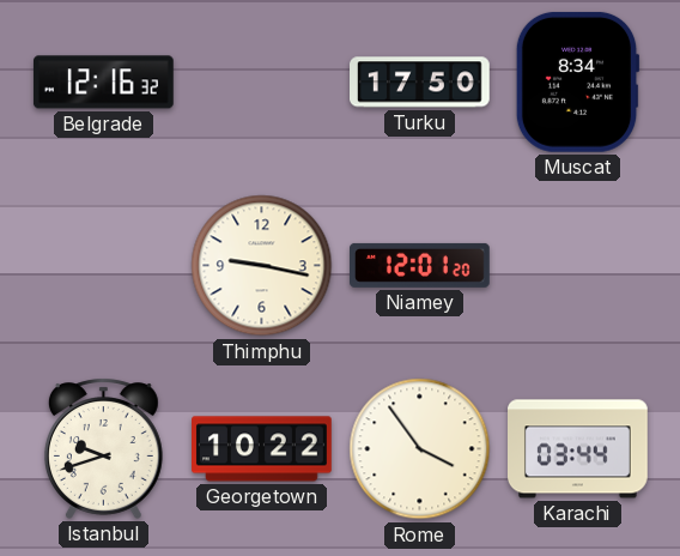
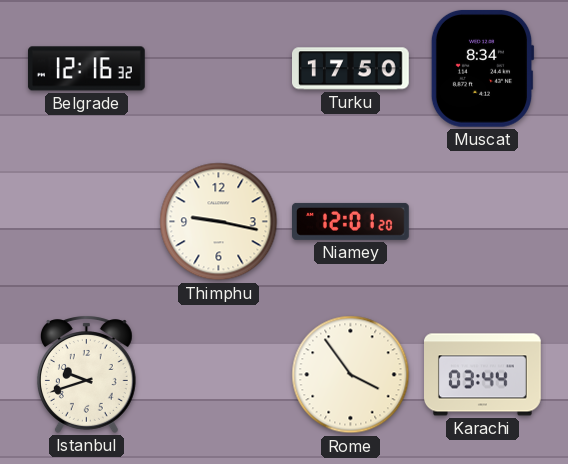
Georgetown: 10:22 -> none (262, 449)
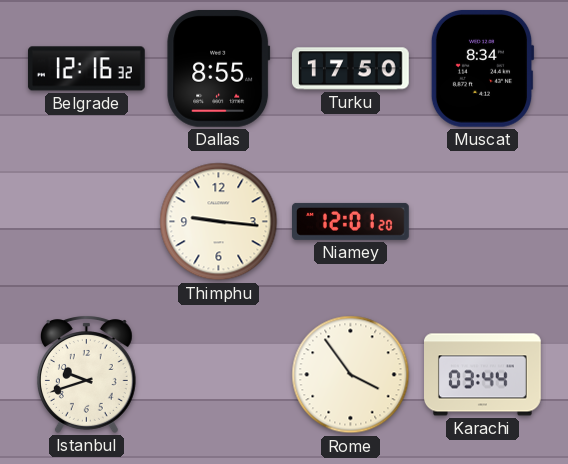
Dallas: none -> 8:55 (219, 68)
Thimphu: 9:17 -> 9:16 (219, 222)
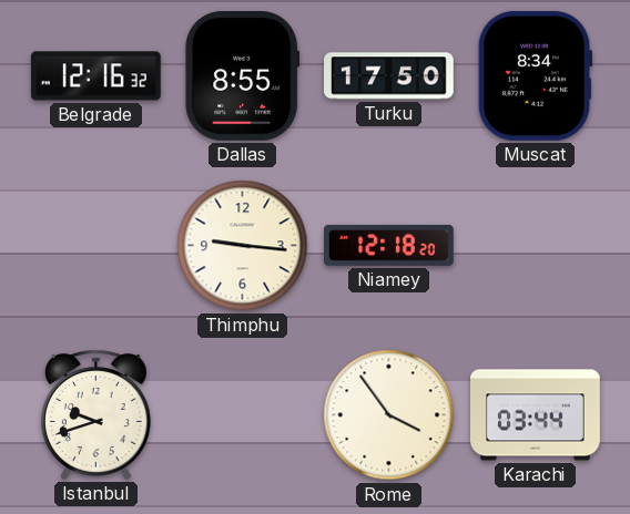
Niamey: 12:01 -> 12:18 (389, 245)
